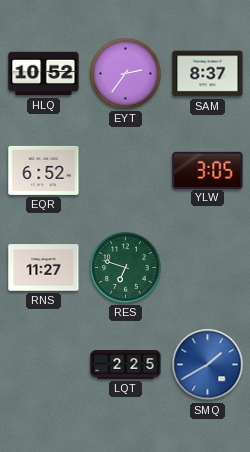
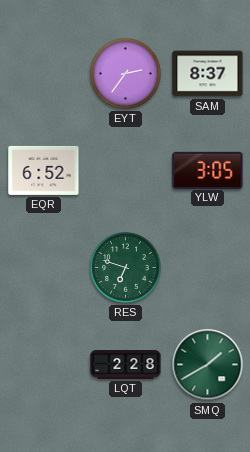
HLQ: 10:52 -> none (44, 74)
RNS: 11:27 -> none (44, 268)
LQT: 2:25 -> 2:28 (126, 365)
SMQ dial: blue -> green (208, 365)
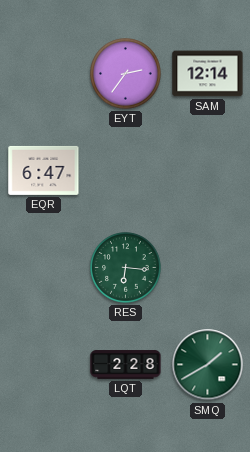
SAM: 8:37 -> 12:14 (208, 74)
EQR: 6:52 -> 6:47 (44, 170)
YLW: 3:05 -> none (208, 170)
RES: 6:48 -> 6:16 (126, 268)
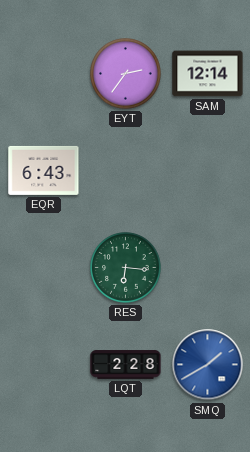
EQR: 6:47 -> 6:43 (44, 170)
SMQ dial: green -> blue (208, 365)
